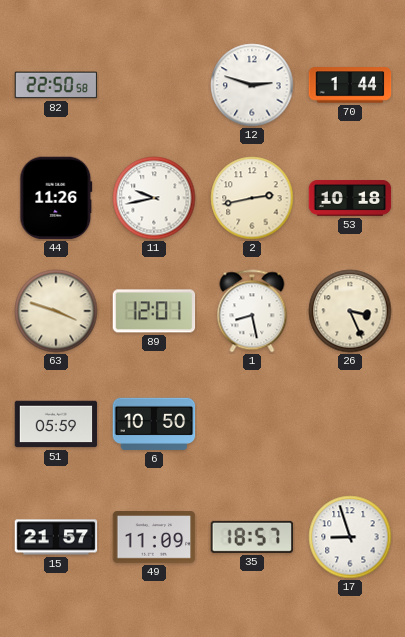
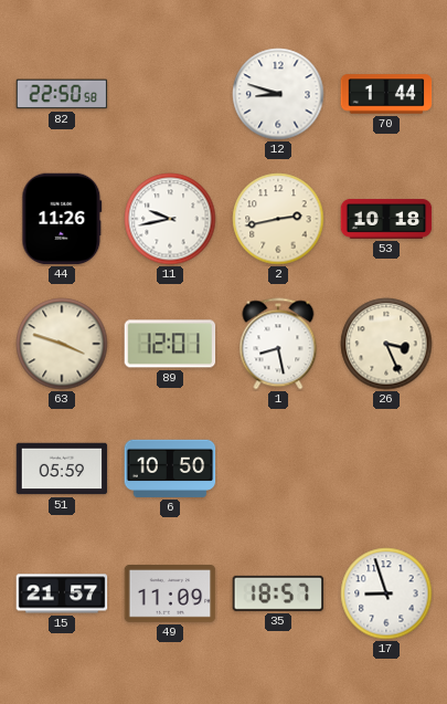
12: 2:48 -> 8:48 (278, 94)
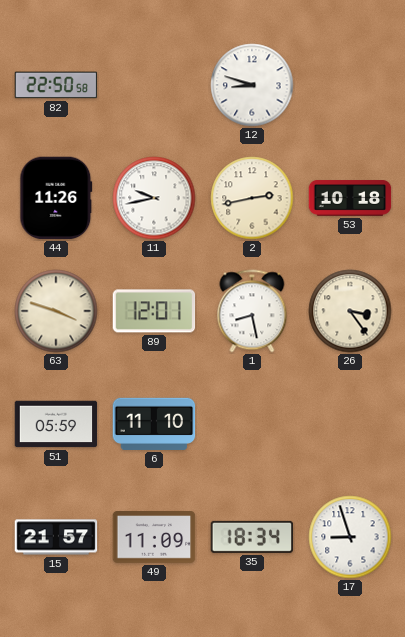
70: 1:44 -> none (386, 94)
26: 3:26 -> 3:24 (350, 311)
6: 10:50 -> 11:10 (154, 424)
35: 18:57 -> 18:34 (252, 537)
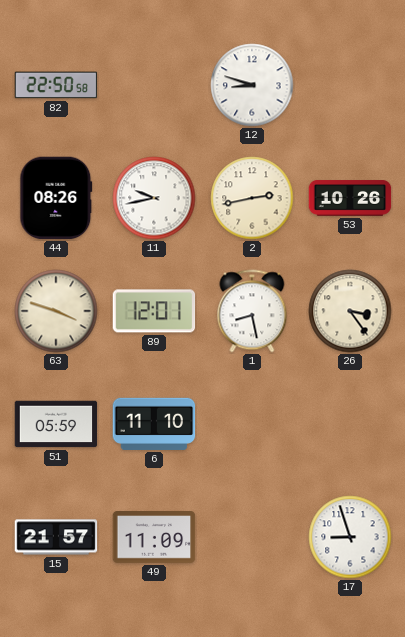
44: 11:26 -> 08:26 (56, 198)
53: 10:18 -> 10:26 (350, 198)
35: 18:34 -> none (252, 537)
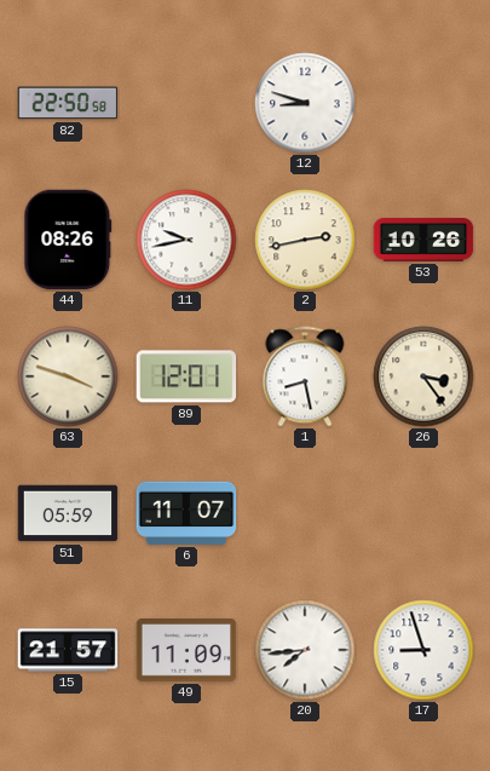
6: 11:10 -> 11:07 (186, 513)
20: none -> 7:44 (305, 650)
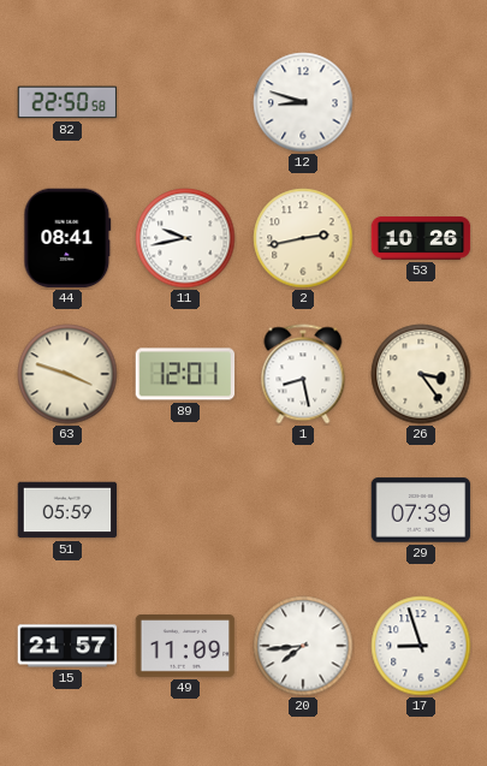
44: 08:26 -> 08:41 (67, 238)
6: 11:07 -> none (186, 513)
29: none -> 07:39 (421, 510)
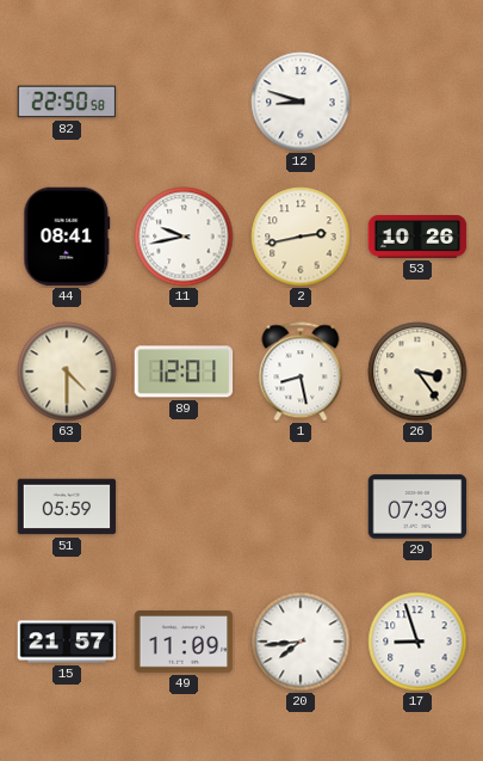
63: 3:48 -> 4:30 (67, 372)
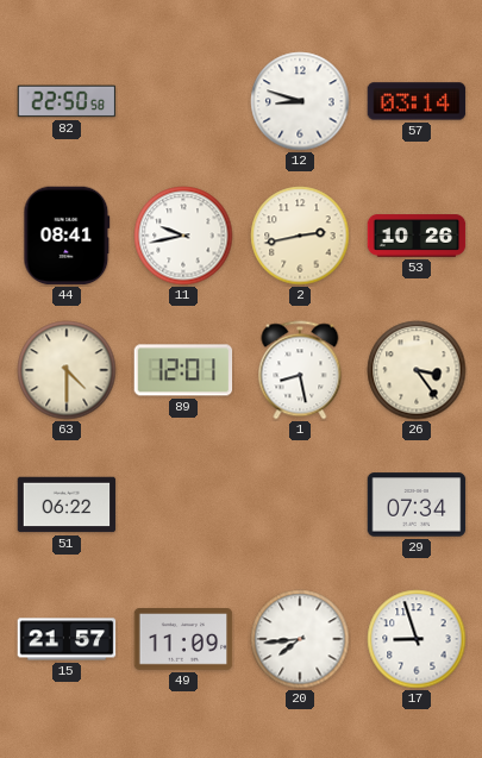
57: none -> 03:14 (417, 101)
51: 05:59 -> 06:22 (67, 505)
29: 07:39 -> 07:34 (417, 505)
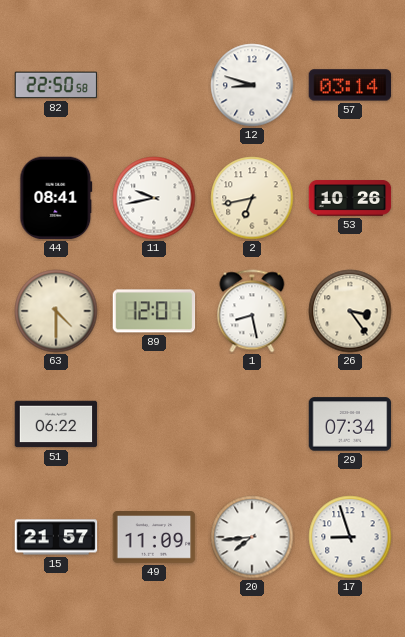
2: 2:43 -> 6:43 (252, 198)
